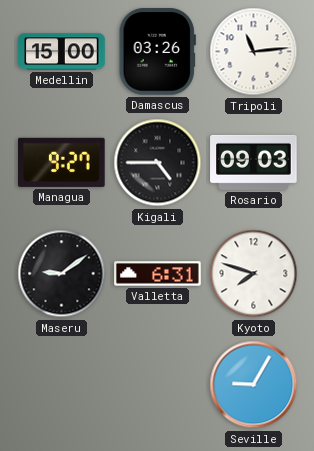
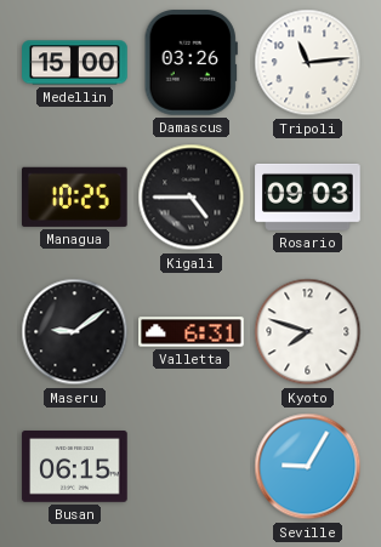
Managua: 9:27 -> 10:25 (75, 196)
Busan: none -> 06:15 (75, 467)
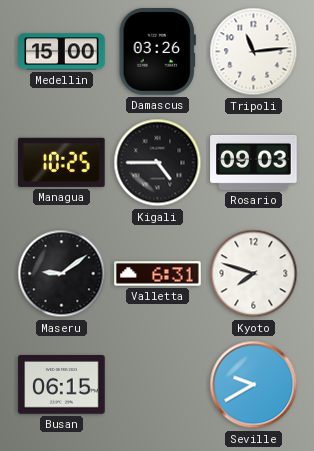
Seville: 9:05 -> 9:40 (254, 385)
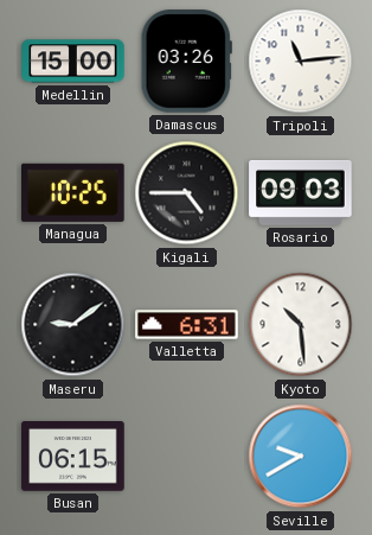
Kyoto: 7:48 -> 10:29 (301, 325)
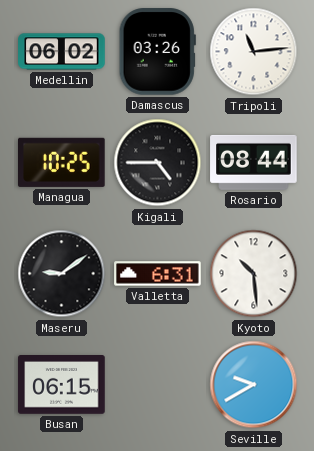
Medellin: 15:00 -> 06:02 (62, 52)
Rosario: 09:03 -> 08:44 (254, 162)
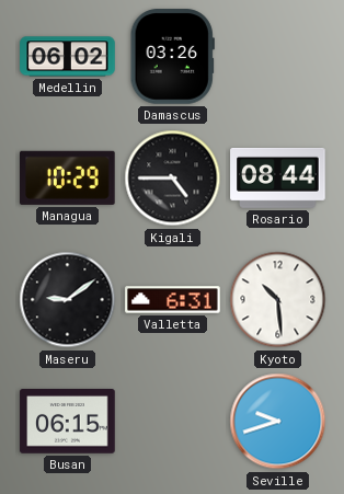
Tripoli: 11:14 -> none (254, 52)
Managua: 10:25 -> 10:29 (68, 177)
Seville: 9:40 -> 9:42 (278, 422)
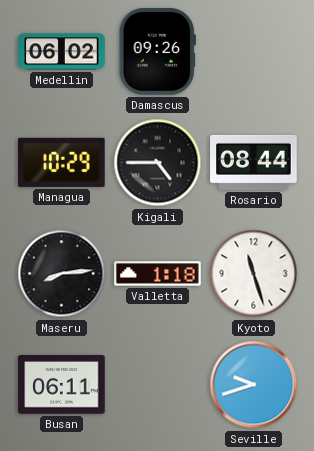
Damascus: 03:26 -> 09:26 (157, 52)
Maseru: 9:09 -> 8:14 (62, 274)
Valletta: 6:31 -> 1:18 (158, 274)
Kyoto: 10:29 -> 11:27 (254, 274)
Busan: 06:15 -> 06:11 (62, 385)
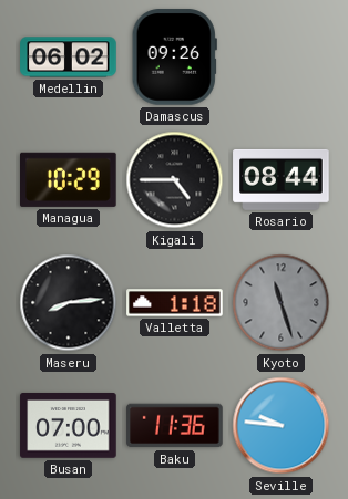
Kyoto dial: white -> grey (282, 303)
Busan: 06:11 -> 07:00 (69, 426)
Baku: none -> 11:36 (175, 426)
Seville: 9:42 -> 9:46 (282, 426)
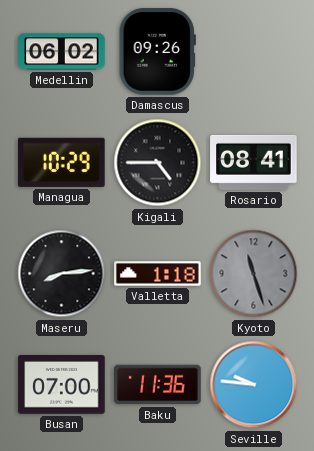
Rosario: 08:44 -> 08:41 (254, 162)
